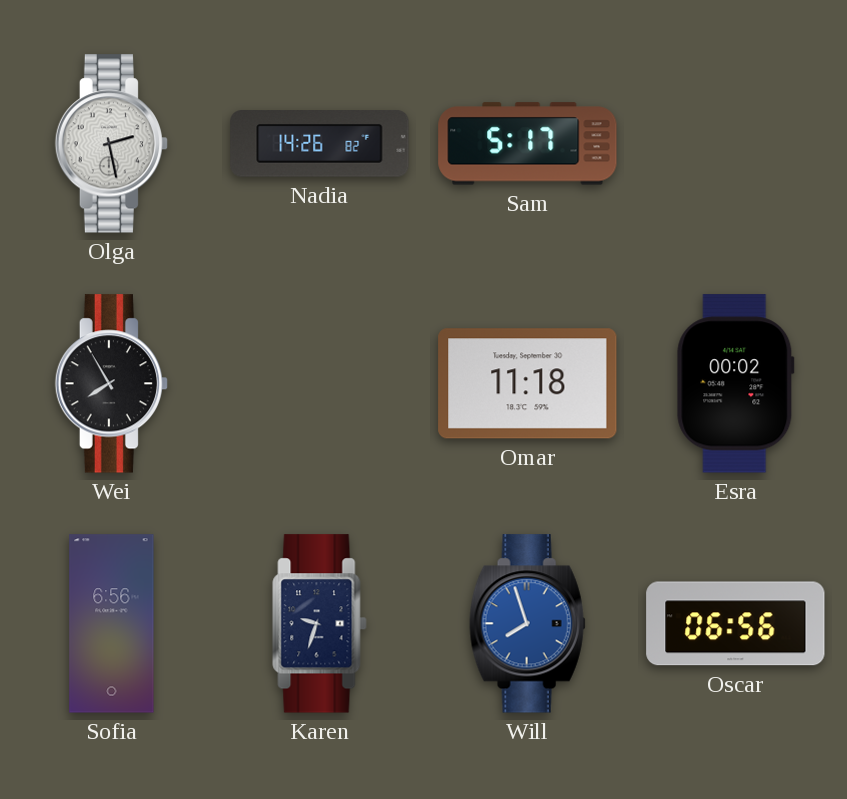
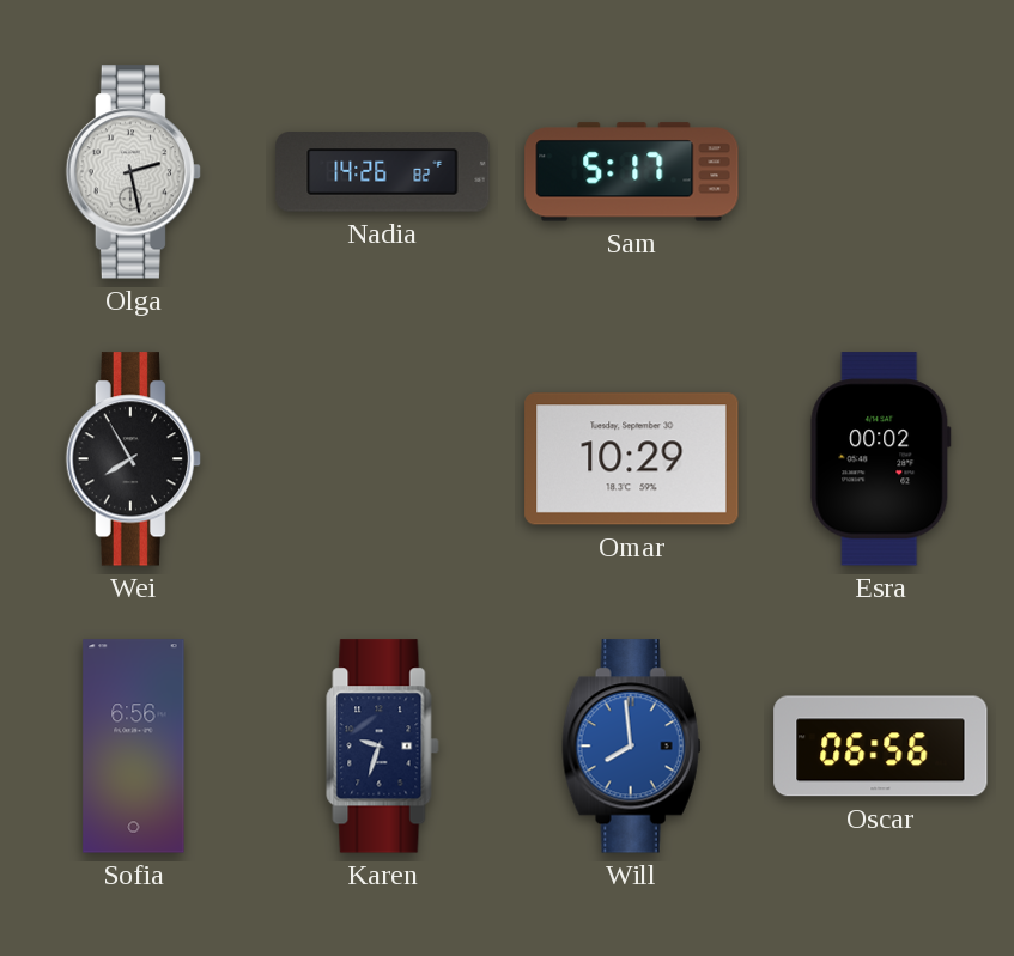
Omar: 11:18 -> 10:29 (632, 459)
Will: 7:57 -> 7:59 (631, 747)
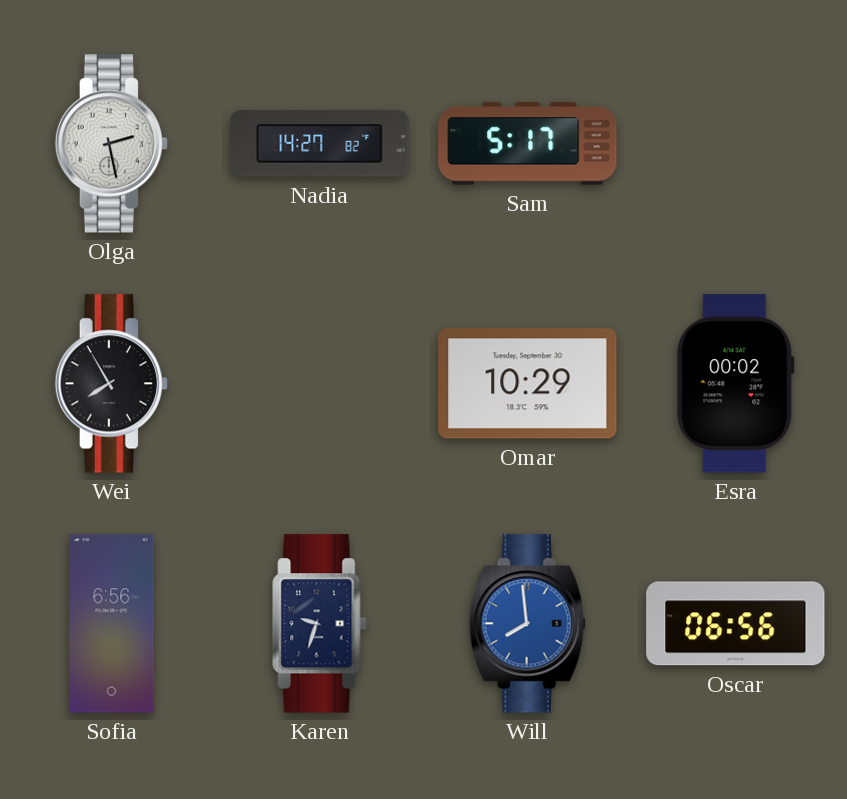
Nadia: 14:26 -> 14:27 (320, 144)
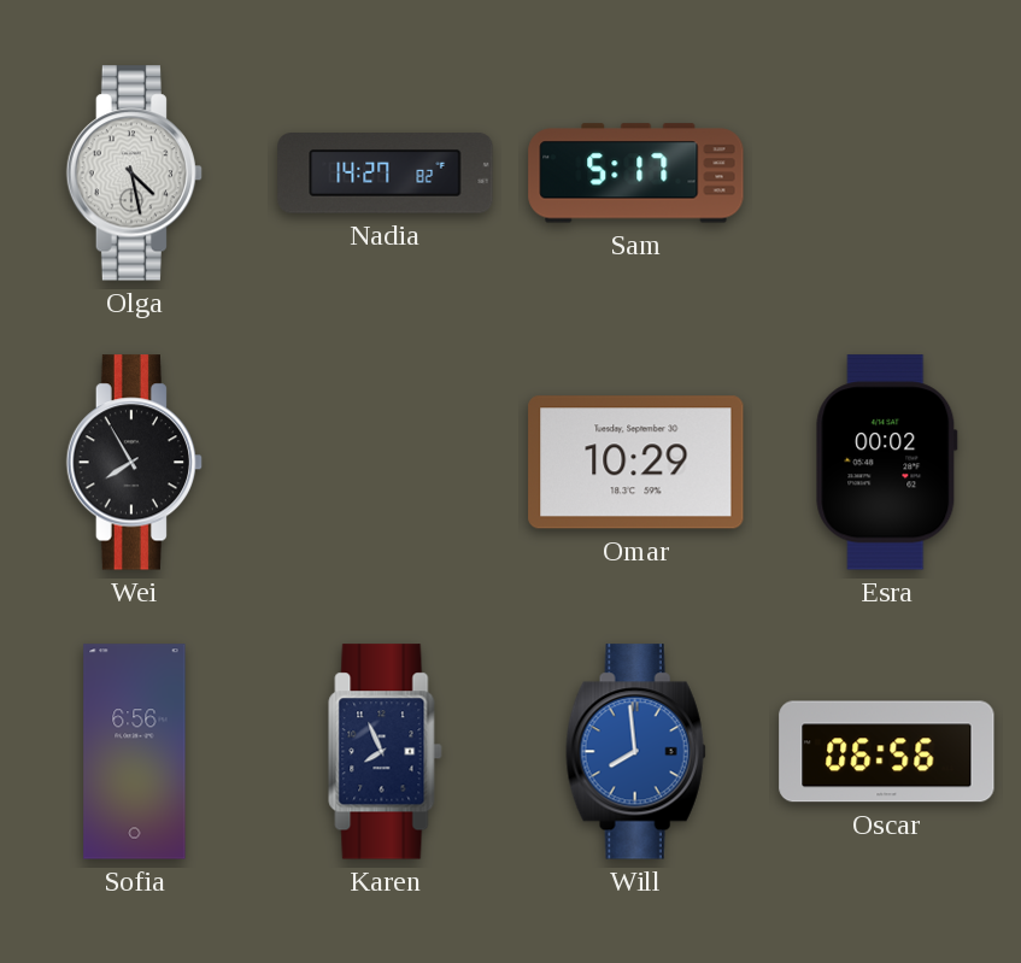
Olga: 2:28 -> 4:28 (135, 174)
Karen: 9:33 -> 7:56 (386, 752)
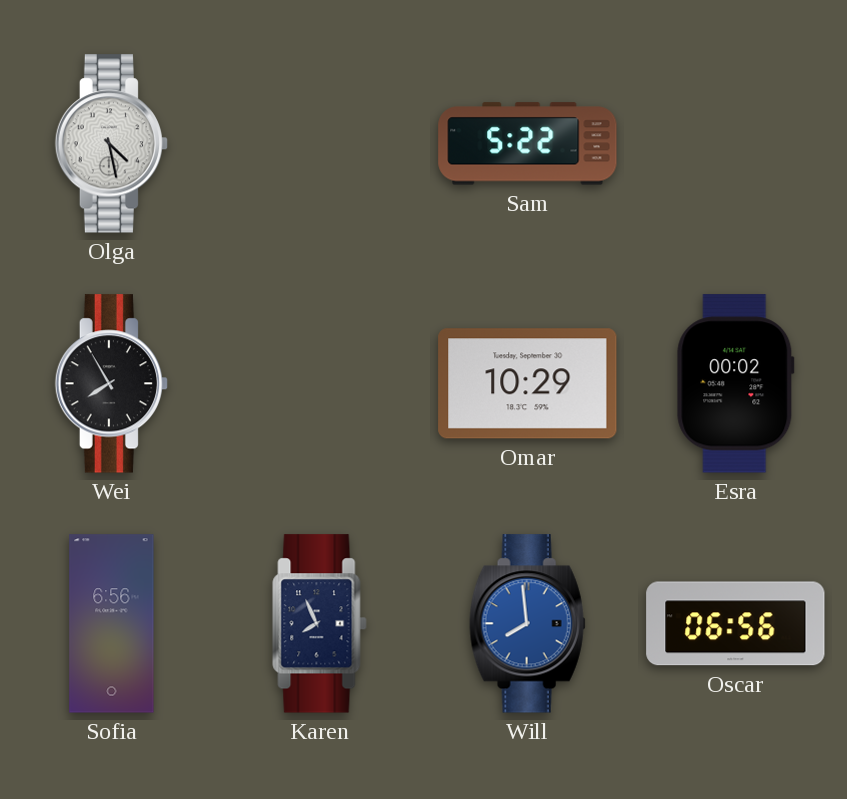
Nadia: 14:27 -> none (386, 174)
Sam: 5:17 -> 5:22 (528, 144)
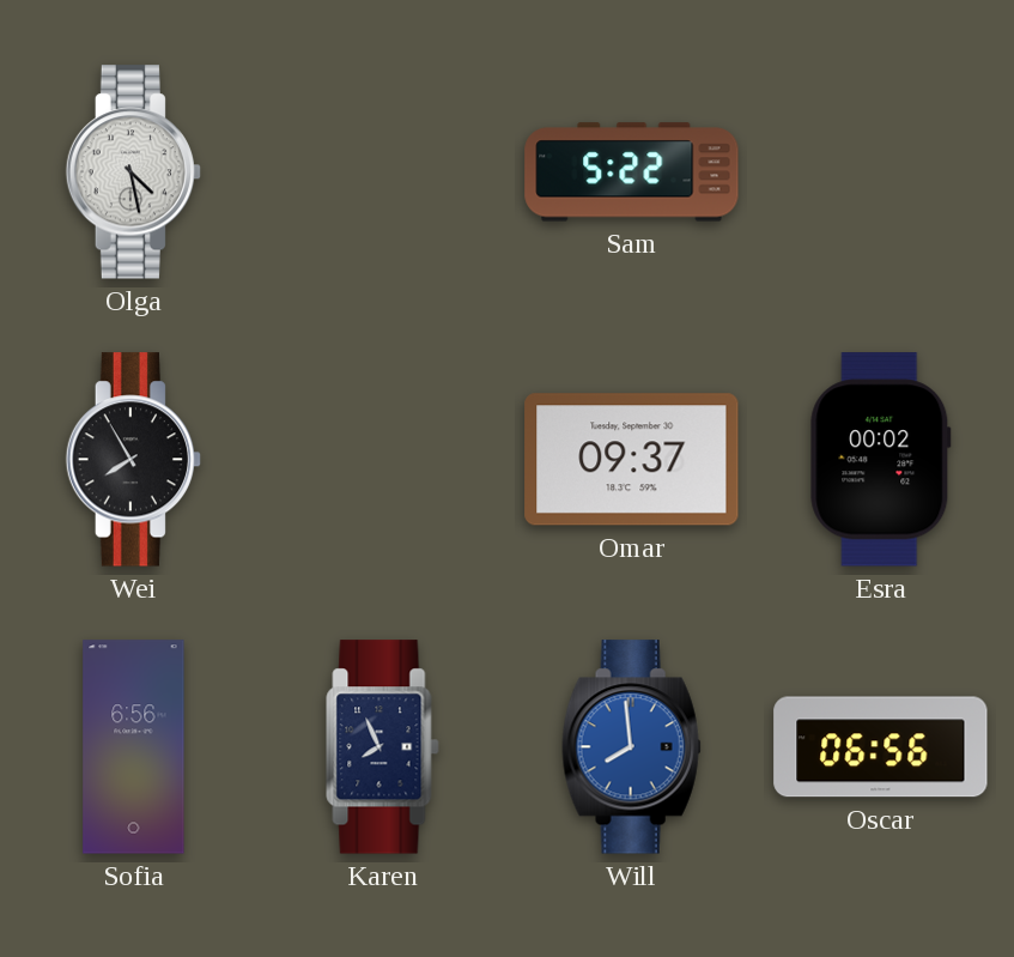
Omar: 10:29 -> 09:37 (632, 460)
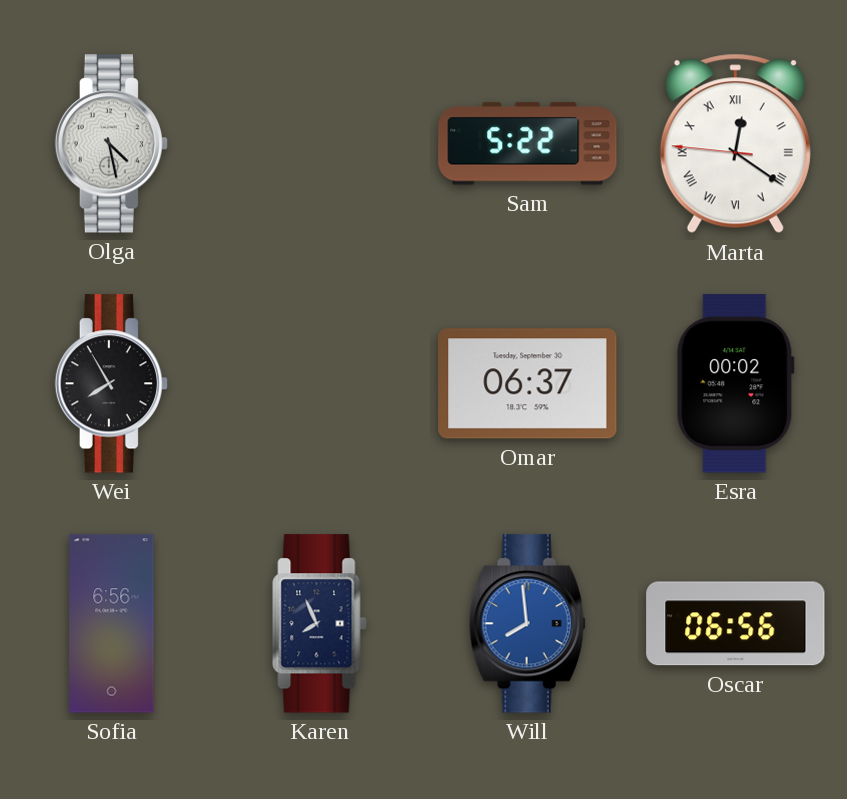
Marta: none -> 12:20 (735, 144)
Omar: 09:37 -> 06:37 (528, 384)
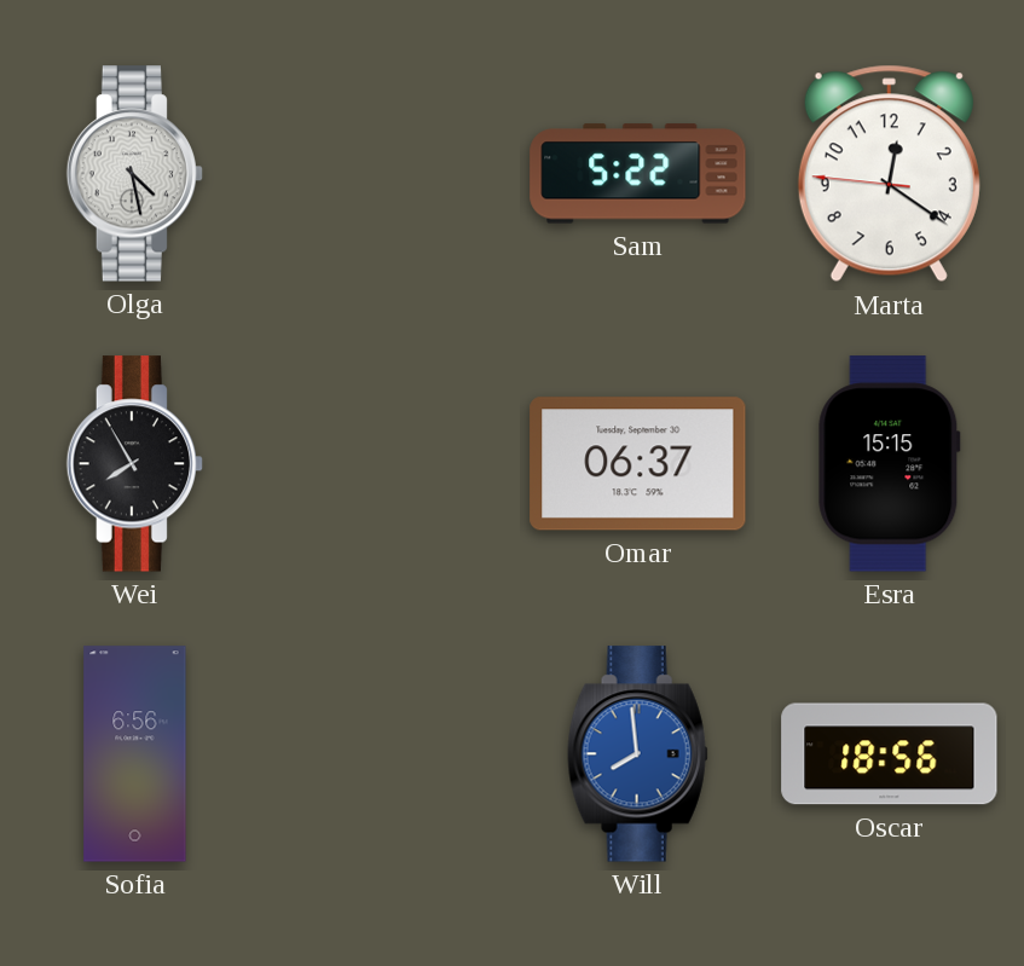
Marta numerals: Roman -> Arabic (889, 174)
Esra: 00:02 -> 15:15 (890, 464)
Karen: 7:56 -> none (320, 624)
Oscar: 06:56 -> 18:56 (890, 754)
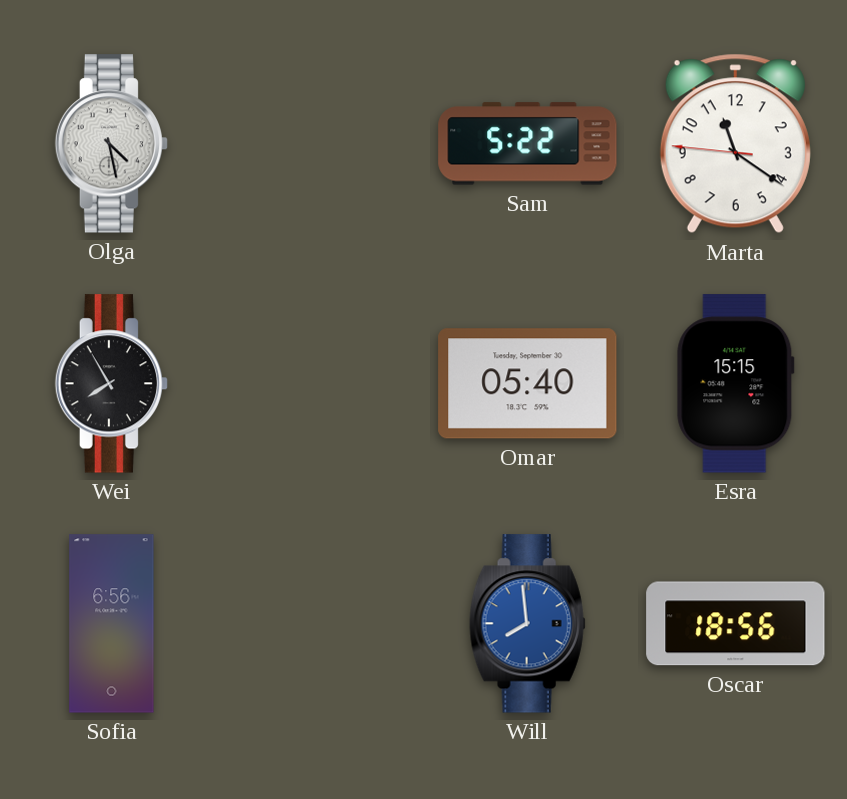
Marta: 12:20 -> 11:20 (735, 144)
Omar: 06:37 -> 05:40 (528, 384)
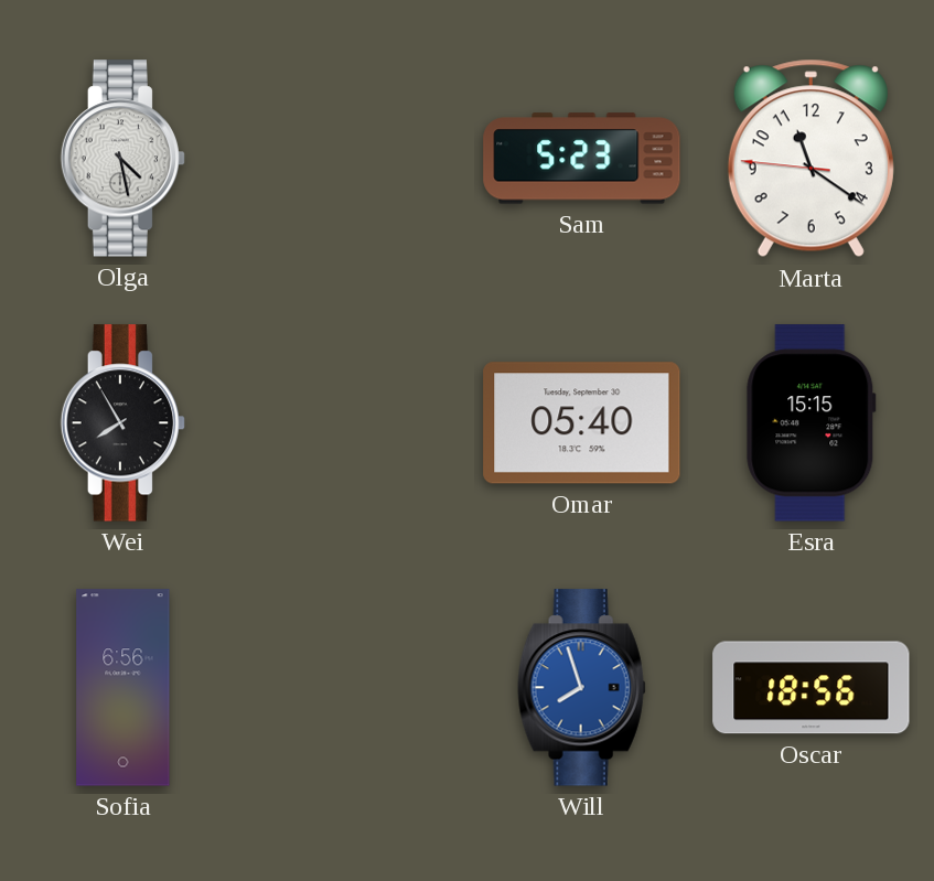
Sam: 5:22 -> 5:23 (582, 159)
Will: 7:59 -> 7:57 (581, 688)
